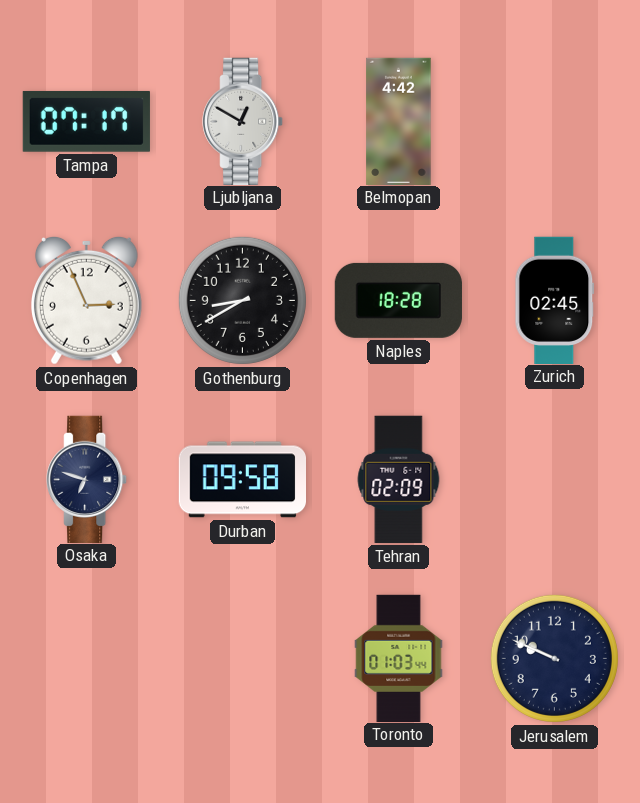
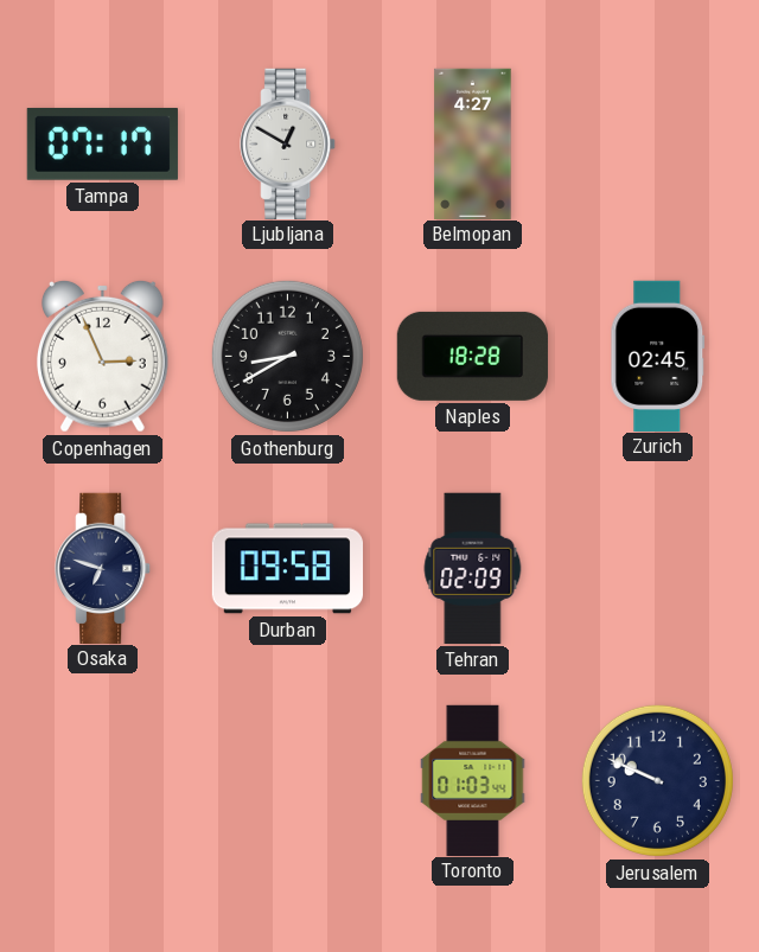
Belmopan: 4:42 -> 4:27 (473, 143)
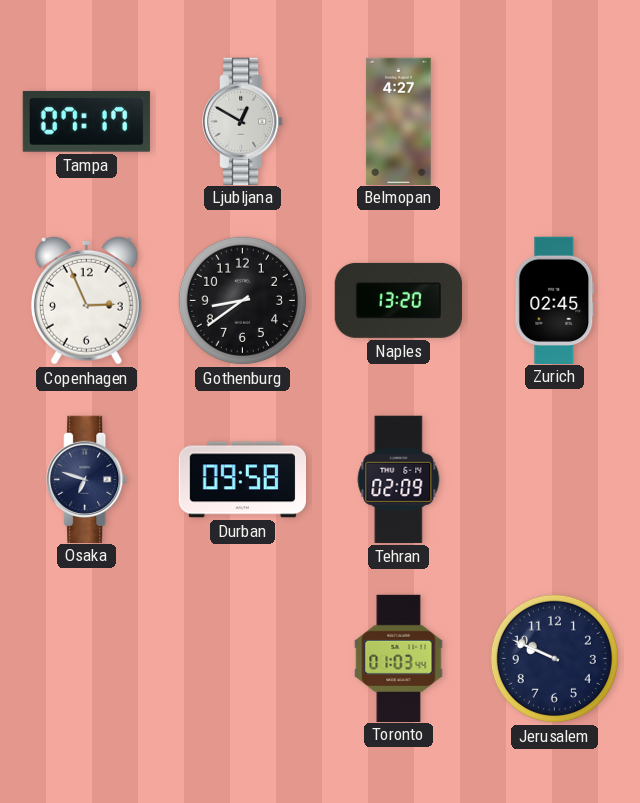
Gothenburg: 8:40 -> 8:39 (242, 300)
Naples: 18:28 -> 13:20 (398, 300)
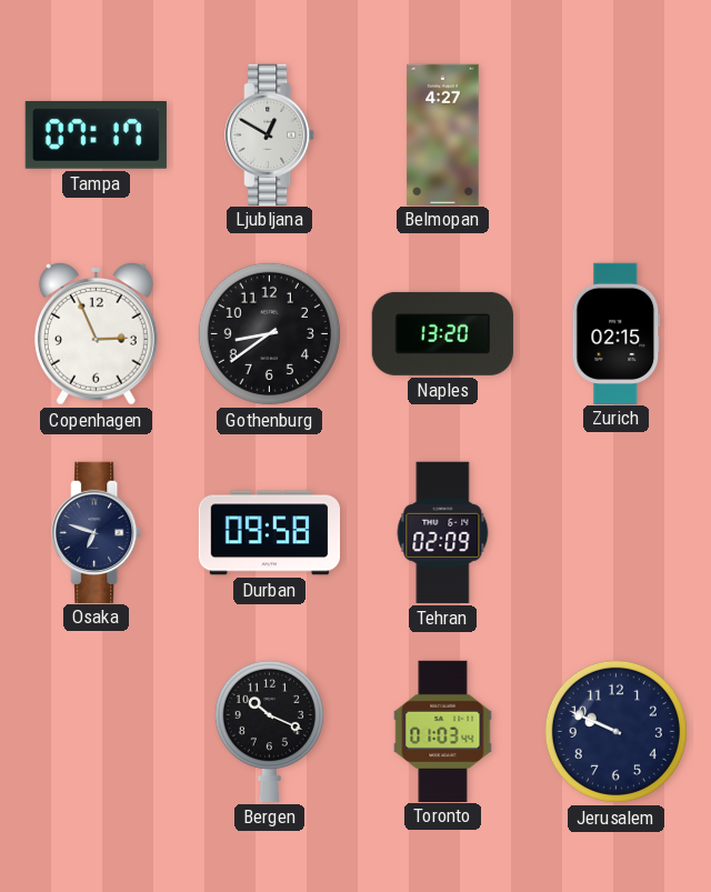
Zurich: 02:45 -> 02:15 (617, 333)
Bergen: none -> 10:19 (269, 731)
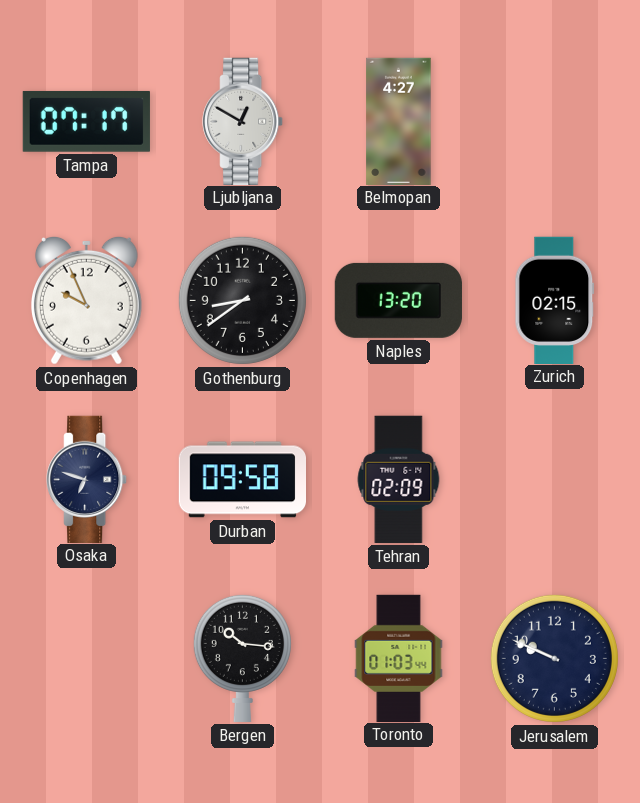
Copenhagen: 2:56 -> 9:56 (86, 300)
Bergen: 10:19 -> 10:16 (242, 658)
